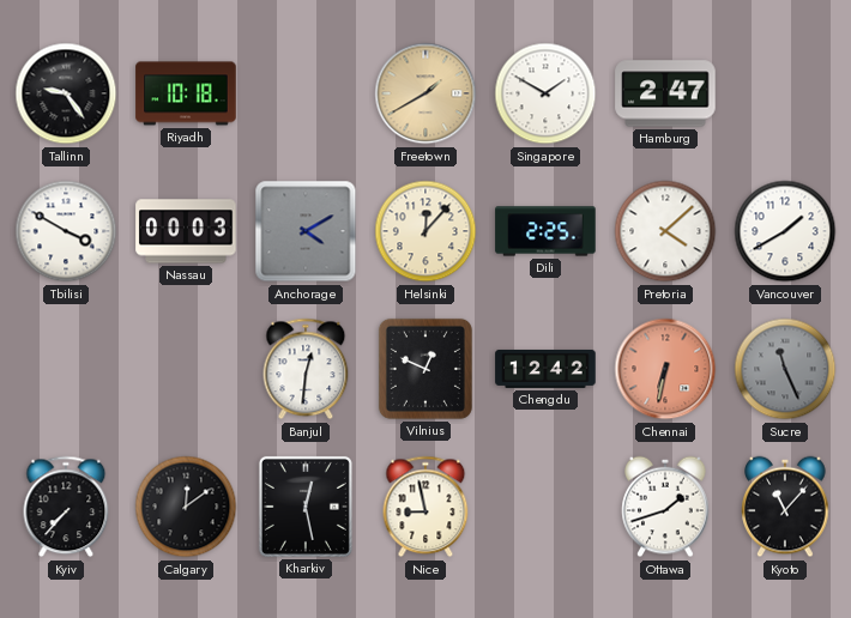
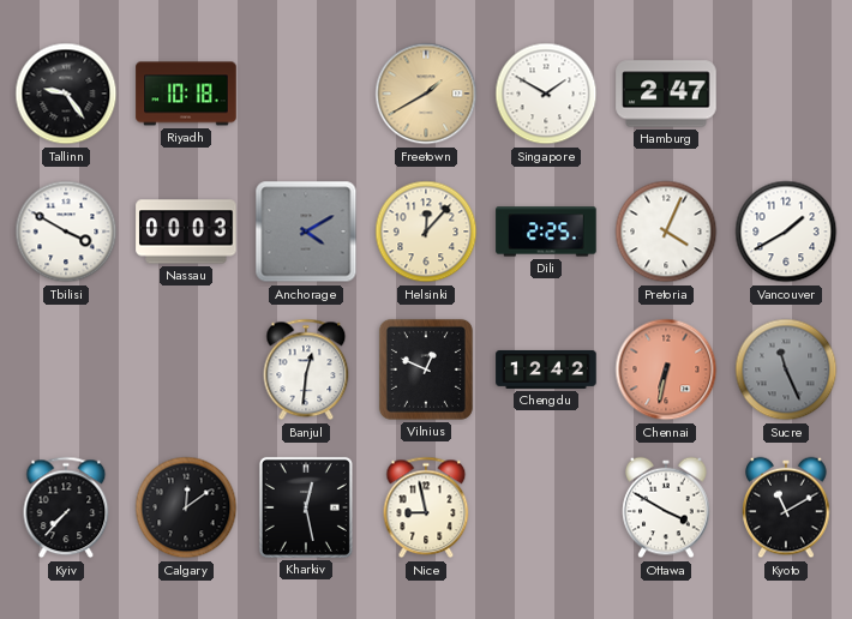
Pretoria: 4:08 -> 4:04 (666, 232)
Ottawa: 1:42 -> 3:50 (666, 507)
Kyoto: 11:07 -> 11:10 (786, 507)
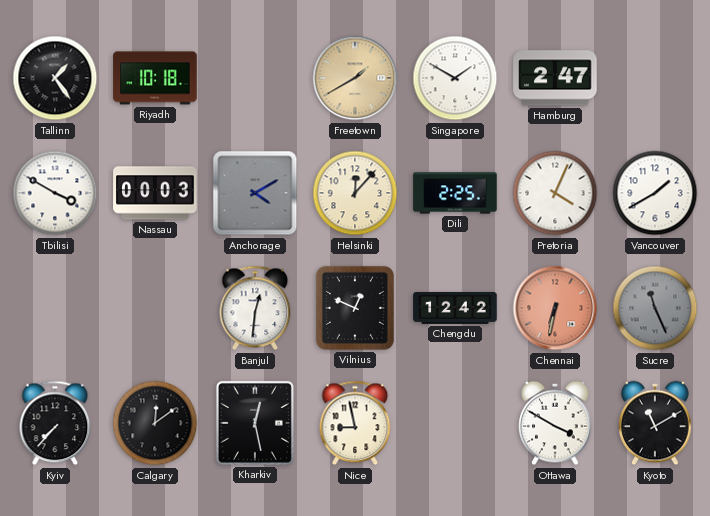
Tallinn: 9:24 -> 1:24 (55, 78)
